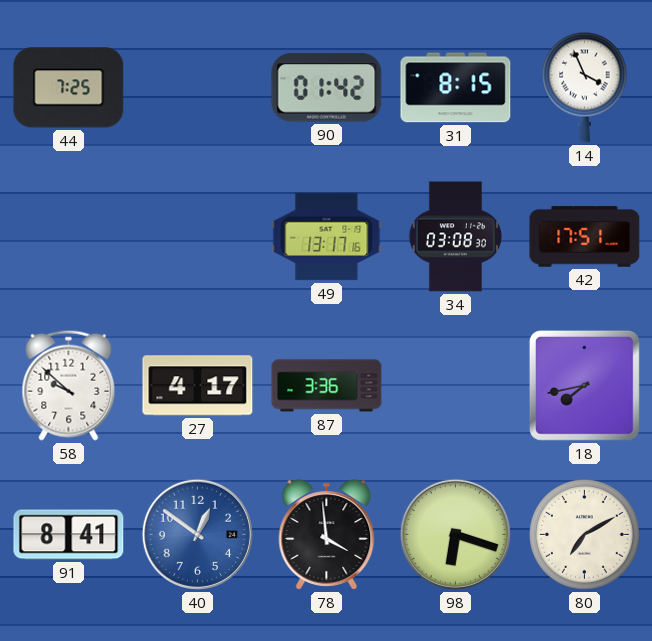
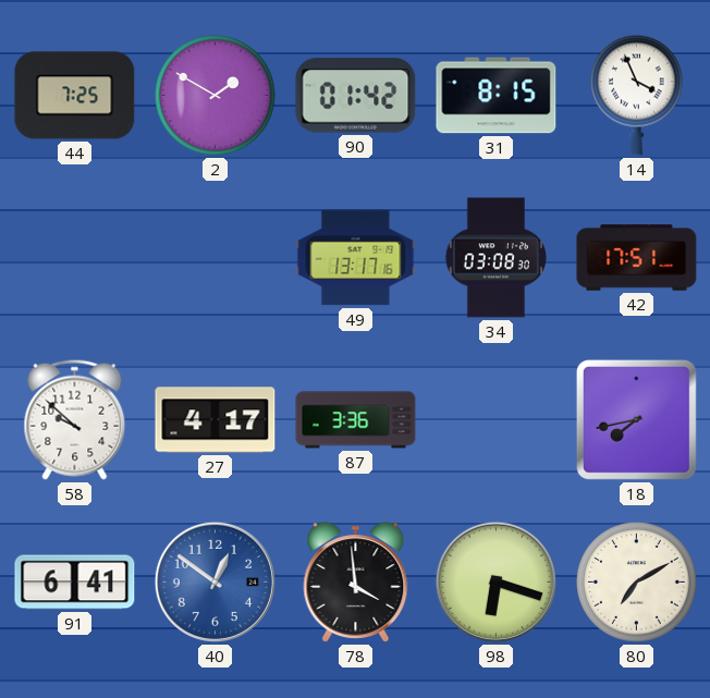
2: none -> 1:50 (216, 96)
91: 8:41 -> 6:41 (75, 583)
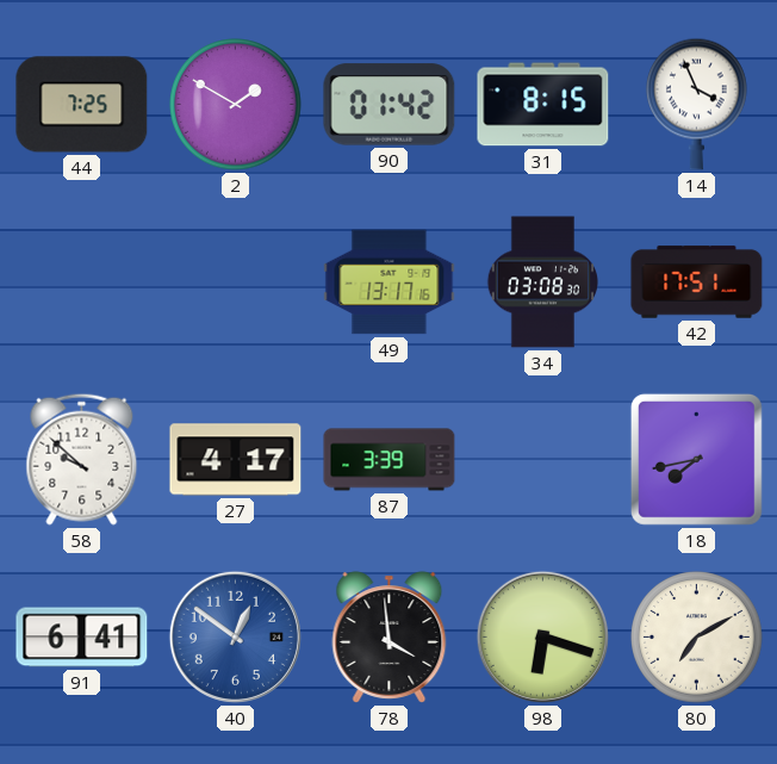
87: 3:36 -> 3:39 (390, 460)
